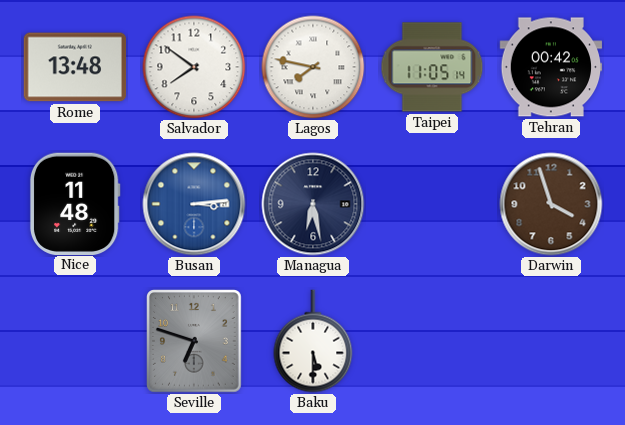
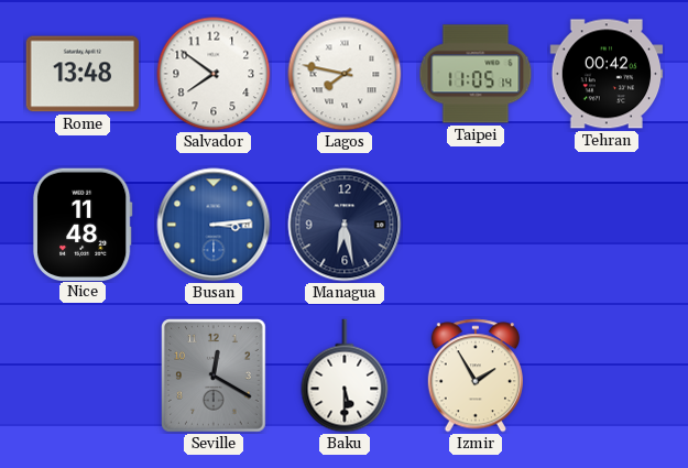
Darwin: 3:57 -> none (551, 204)
Seville: 6:48 -> 12:20 (215, 376)
Izmir: none -> 1:55 (476, 376)
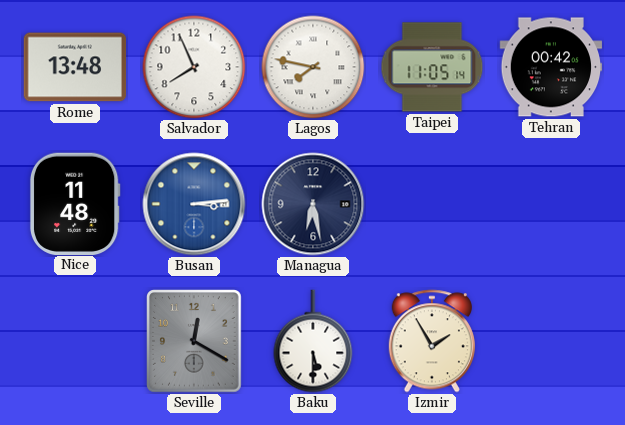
Salvador: 7:51 -> 7:56 (194, 67)
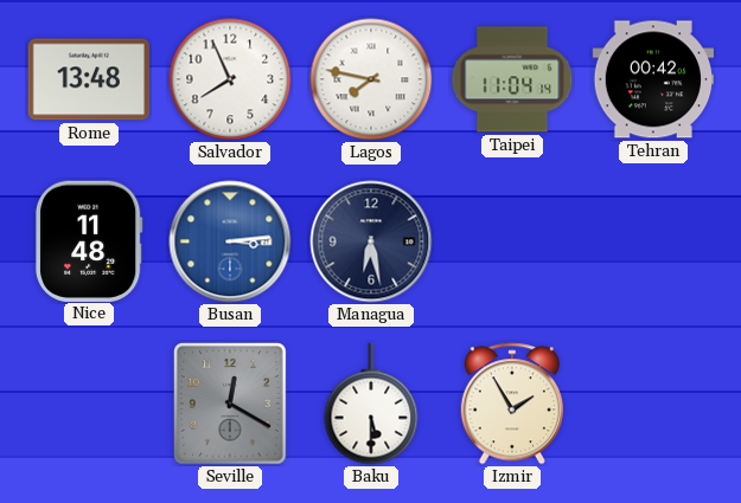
Taipei: 11:05 -> 11:04 (512, 79)
